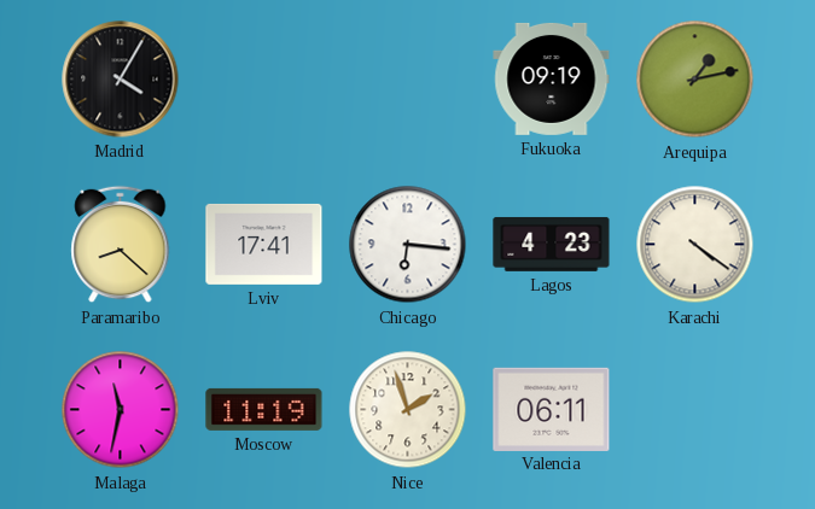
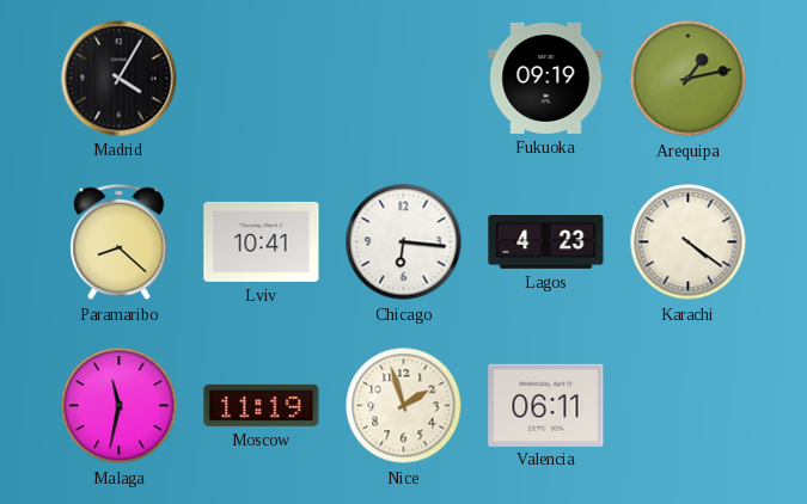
Lviv: 17:41 -> 10:41 (262, 241)
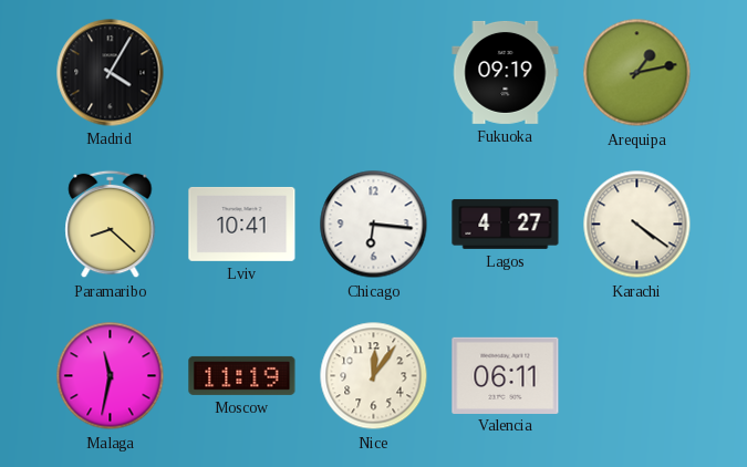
Lagos: 4:23 -> 4:27 (506, 225)
Nice: 1:57 -> 12:06 (374, 376)
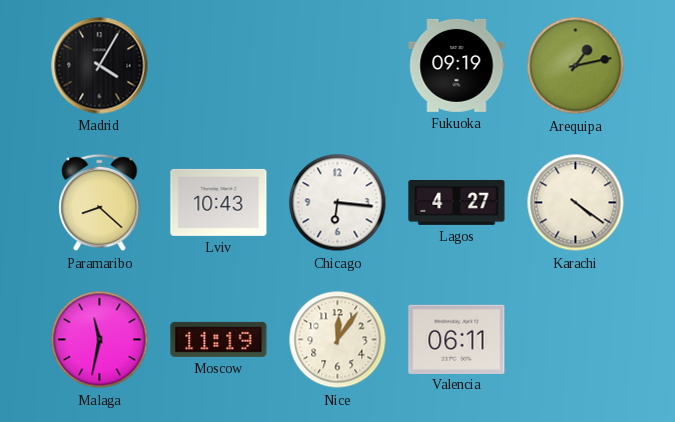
Lviv: 10:41 -> 10:43 (219, 202)
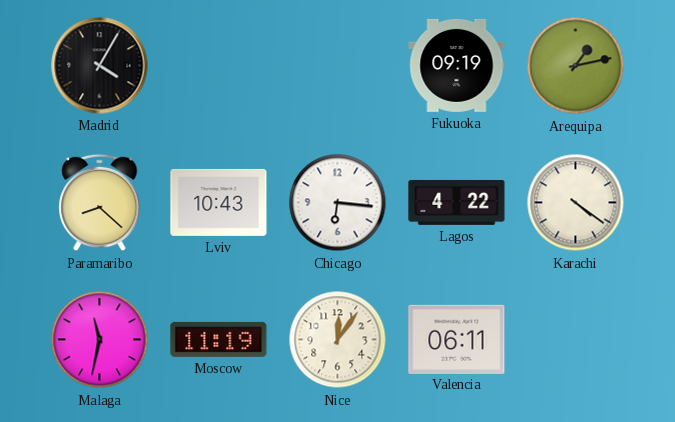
Lagos: 4:27 -> 4:22 (457, 203)
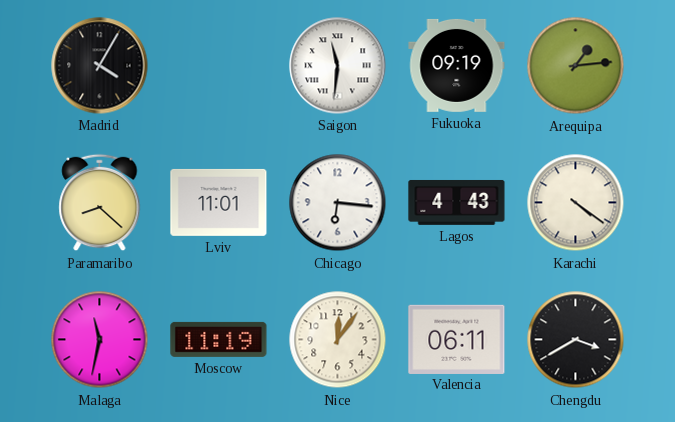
Saigon: none -> 11:31 (338, 66)
Arequipa: 1:13 -> 1:14 (576, 66)
Lviv: 10:43 -> 11:01 (219, 202)
Lagos: 4:22 -> 4:43 (457, 203)
Chengdu: none -> 3:40 (576, 340)
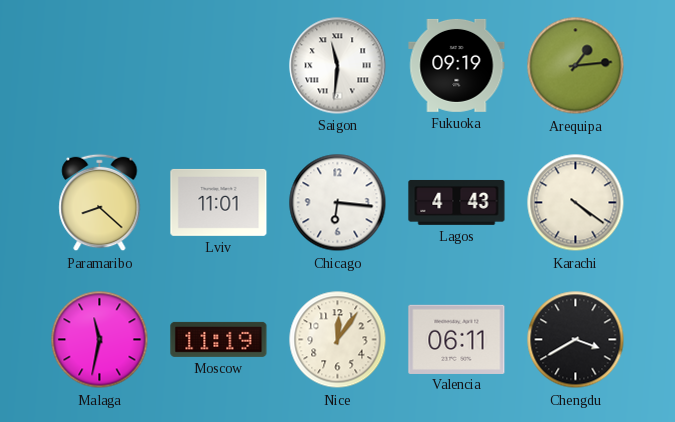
Madrid: 4:05 -> none (100, 66)
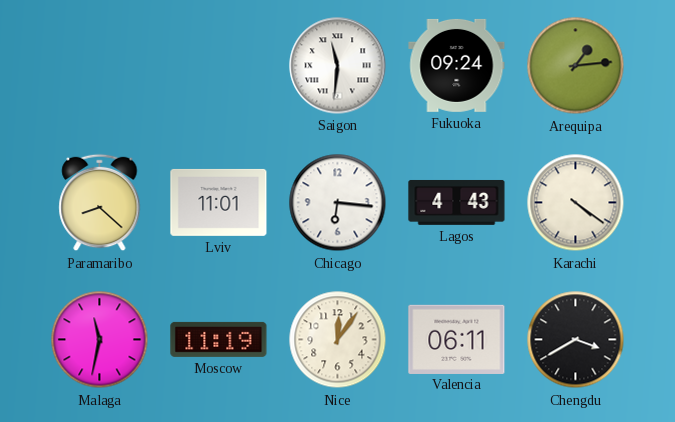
Fukuoka: 09:19 -> 09:24 (457, 65)
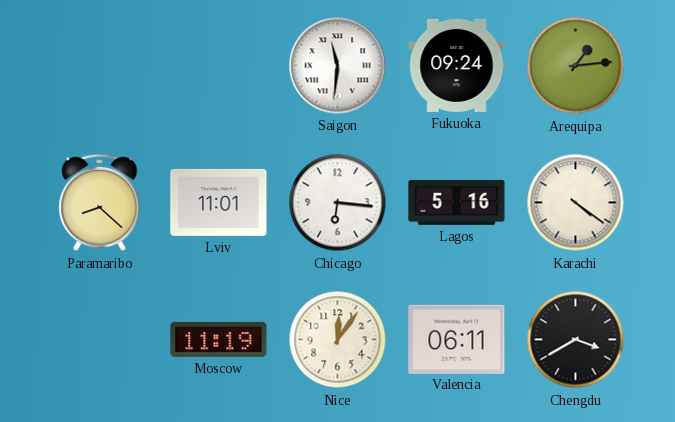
Lagos: 4:43 -> 5:16 (457, 203)
Malaga: 11:32 -> none (100, 340)
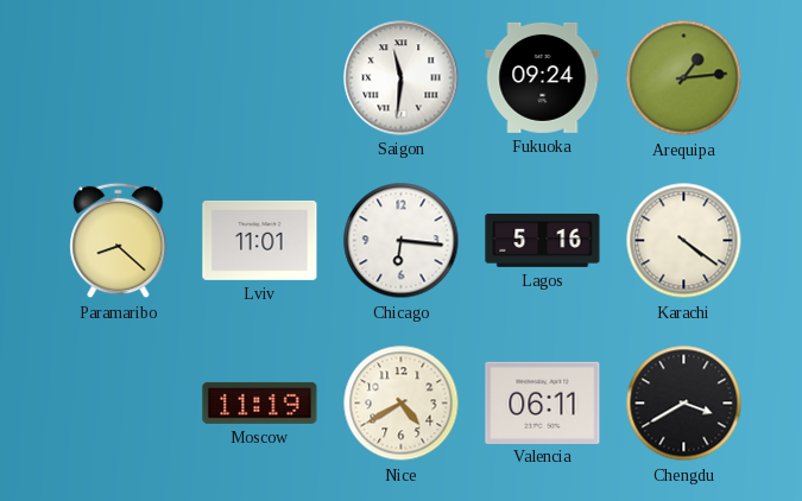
Nice: 12:06 -> 4:40 (402, 404)
